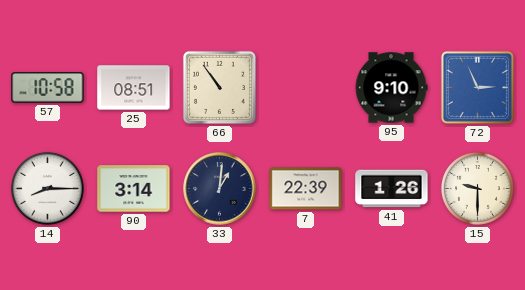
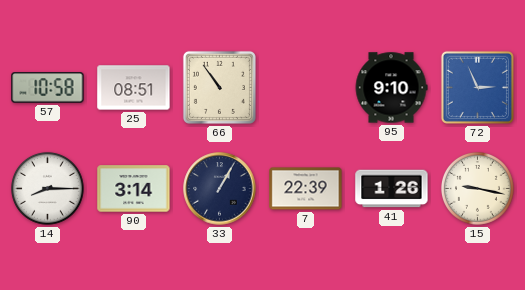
33: 1:01 -> 1:05 (220, 189)
15: 9:30 -> 9:17 (477, 188)
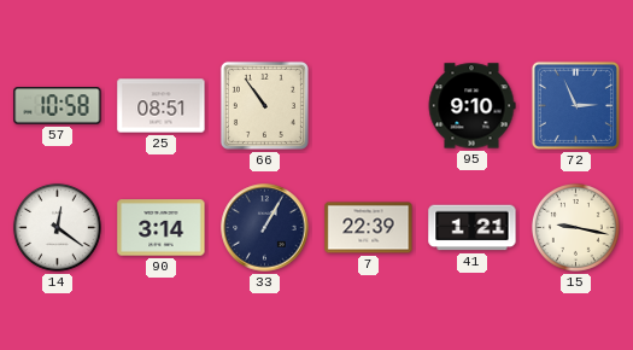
14: 8:15 -> 12:21 (57, 227)
41: 1:26 -> 1:21 (473, 228)
